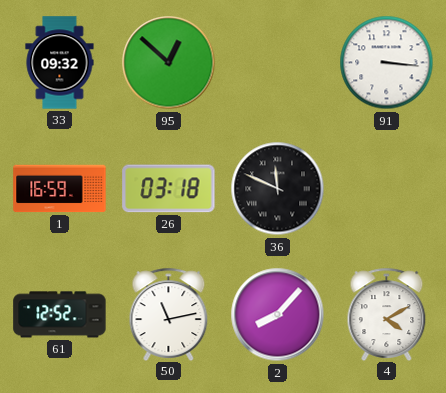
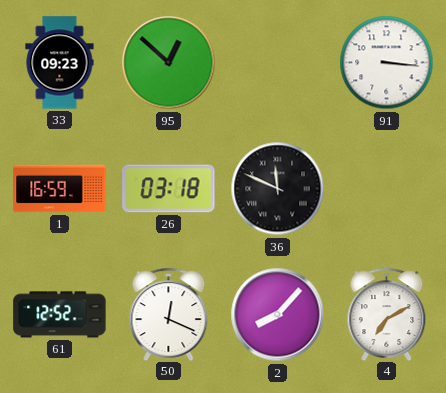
33: 09:32 -> 09:23 (60, 63)
50: 11:13 -> 12:19 (169, 314)
4: 4:10 -> 7:10 (387, 314)
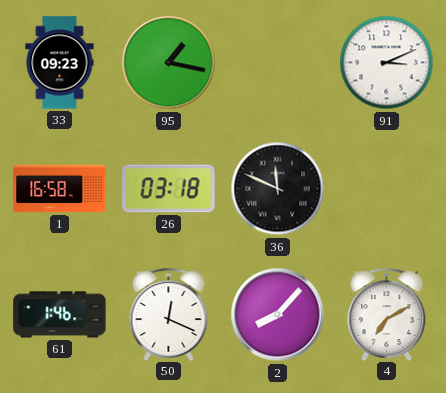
95: 12:52 -> 1:17 (169, 63)
91: 3:16 -> 3:11 (387, 63)
1: 16:59 -> 16:58 (60, 189)
61: 12:52 -> 1:46 (60, 315)
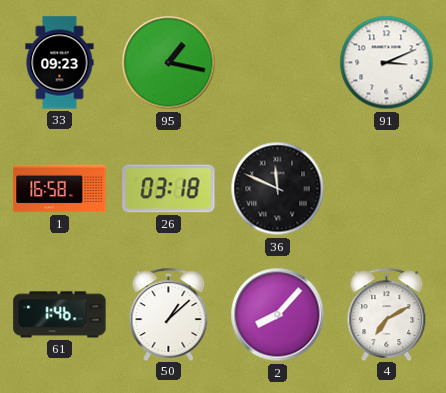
50: 12:19 -> 1:08 (169, 314)
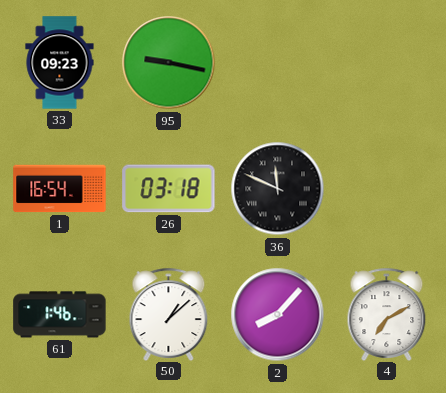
95: 1:17 -> 9:17 (169, 63)
91: 3:11 -> none (387, 63)
1: 16:58 -> 16:54 (60, 189)
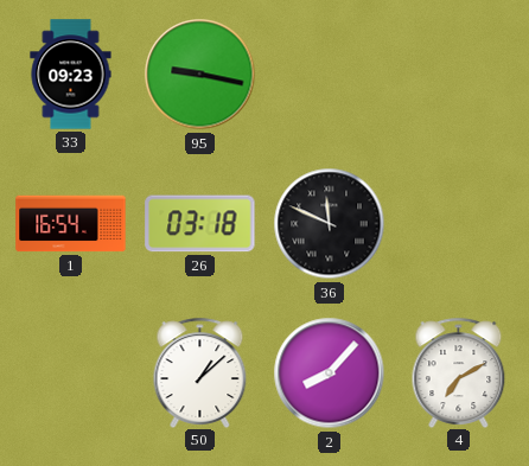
61: 1:46 -> none (60, 315)
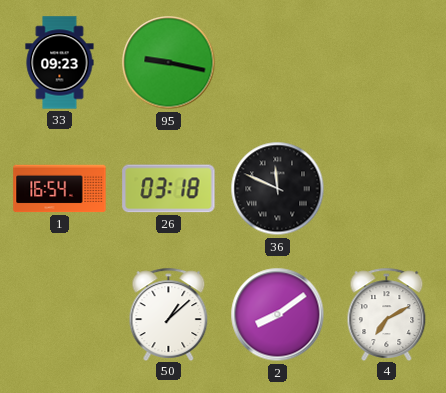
2: 8:07 -> 8:09 (278, 315)
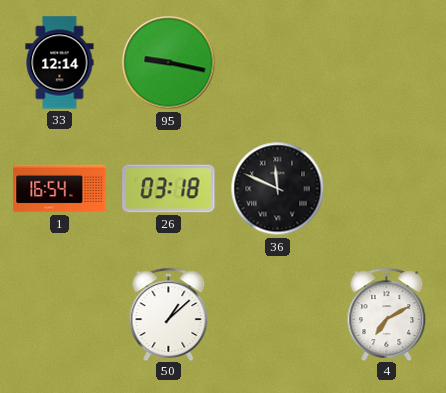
33: 09:23 -> 12:14 (60, 63)
2: 8:09 -> none (278, 315)
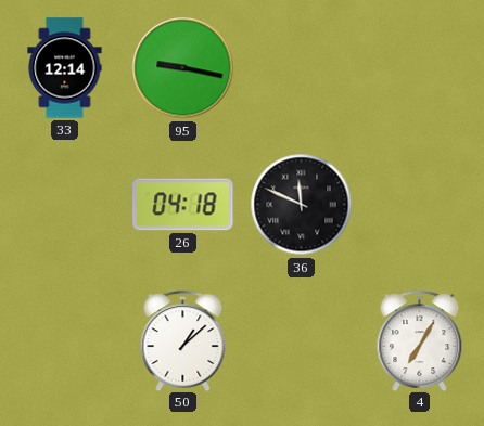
1: 16:54 -> none (60, 189)
26: 03:18 -> 04:18 (183, 205)
4: 7:10 -> 7:05 (420, 340)
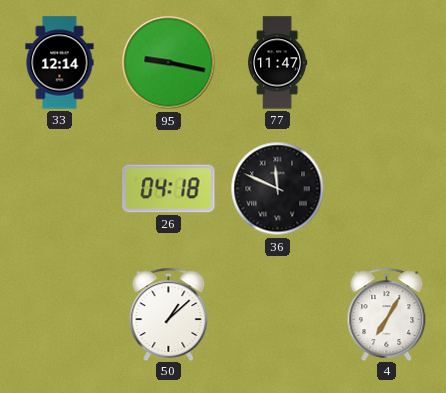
77: none -> 11:47 (278, 63)
